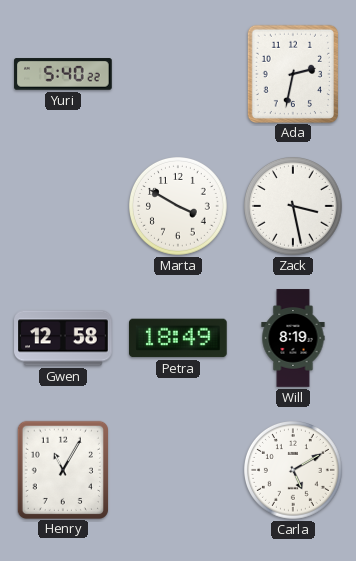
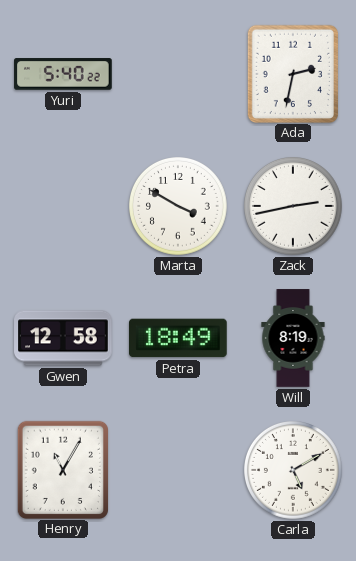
Zack: 3:28 -> 2:43 (294, 207)
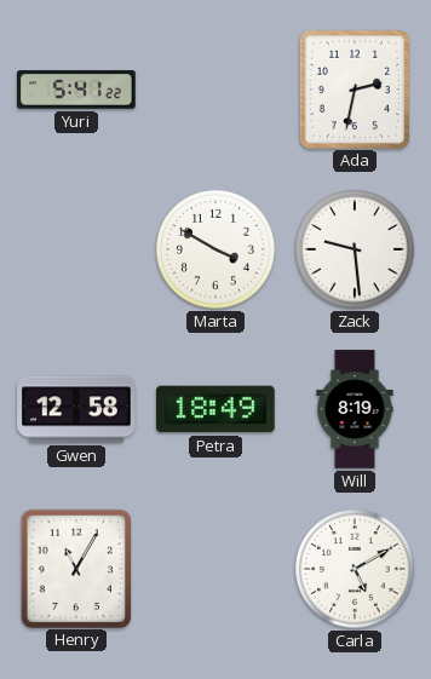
Yuri: 5:40 -> 5:41 (76, 90)
Zack: 2:43 -> 9:29 (356, 251)
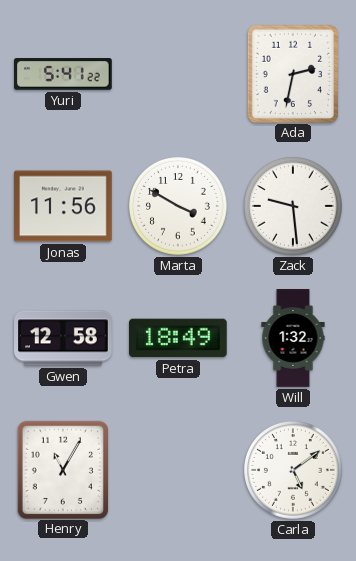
Jonas: none -> 11:56 (63, 206)
Will: 8:19 -> 1:32 (293, 338)
Carla: 5:10 -> 5:09 (294, 471)
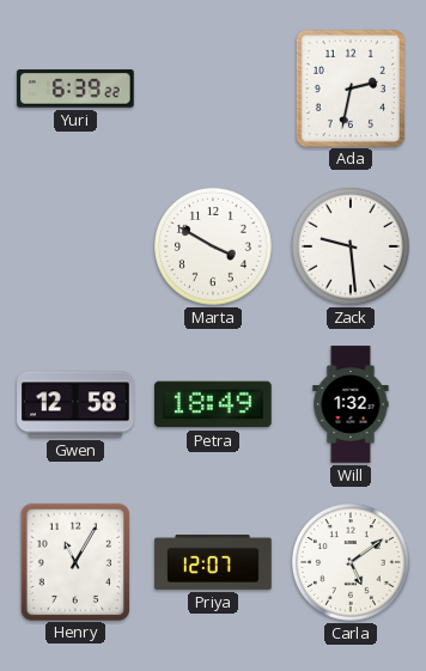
Yuri: 5:41 -> 6:39 (75, 89)
Jonas: 11:56 -> none (63, 206)
Priya: none -> 12:07 (213, 562)
